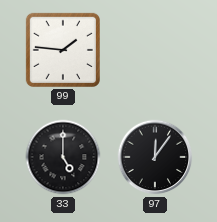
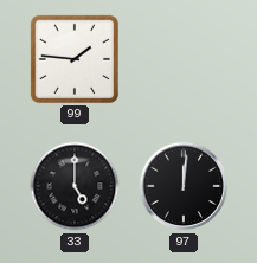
97: 12:06 -> 12:01 (184, 186)
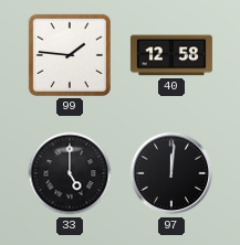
40: none -> 12:58 (171, 55)
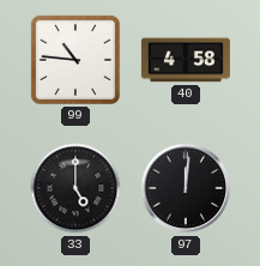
99: 1:46 -> 10:46 (75, 60)
40: 12:58 -> 4:58 (186, 60)
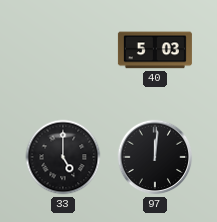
99: 10:46 -> none (75, 60)
40: 4:58 -> 5:03 (155, 50)
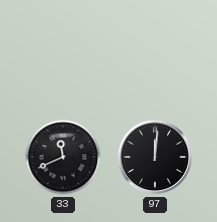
40: 5:03 -> none (155, 50)
33: 5:00 -> 11:41 (63, 157)
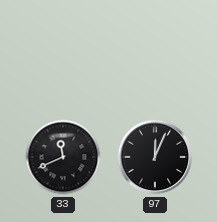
97: 12:01 -> 12:04 (155, 157)
